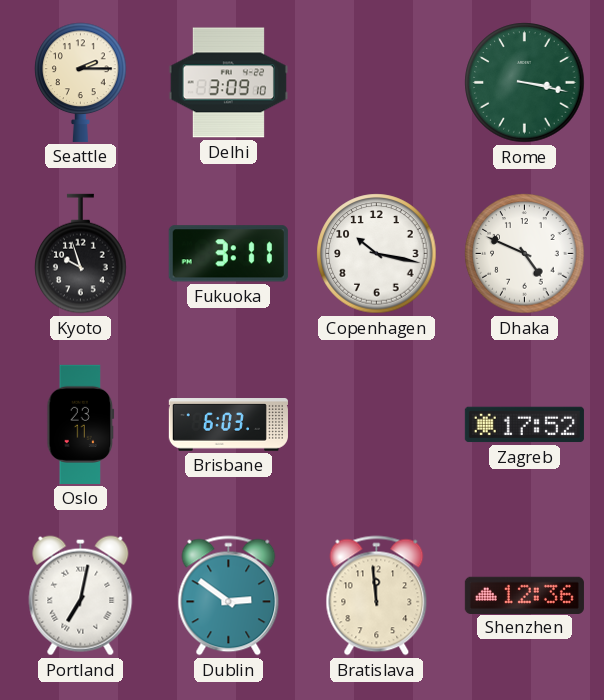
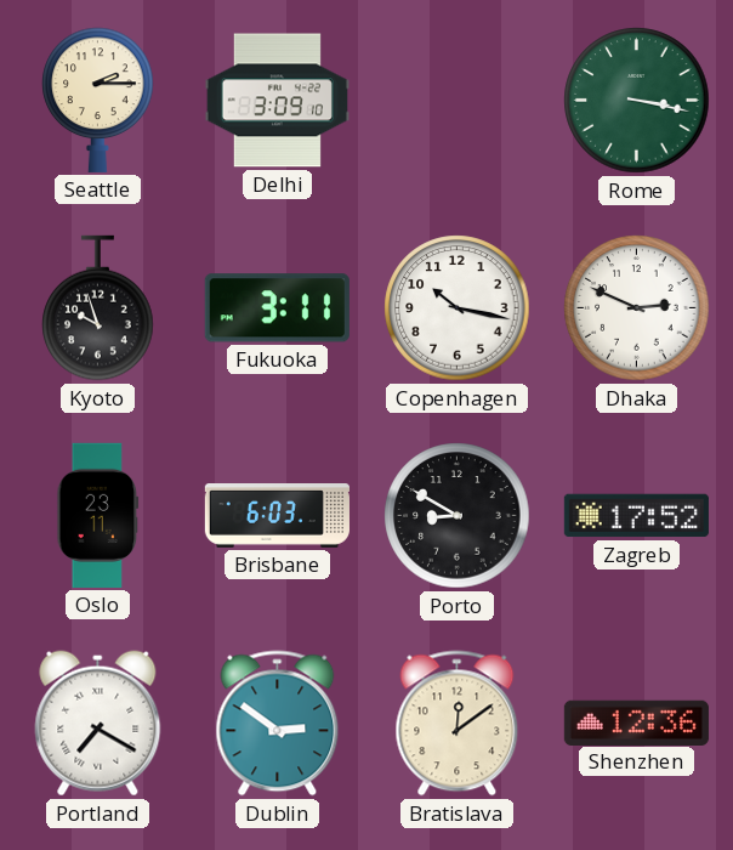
Dhaka: 4:49 -> 2:49 (637, 308)
Porto: none -> 8:50 (458, 516)
Portland: 7:02 -> 7:20 (98, 724)
Bratislava: 11:59 -> 12:09 (458, 724)
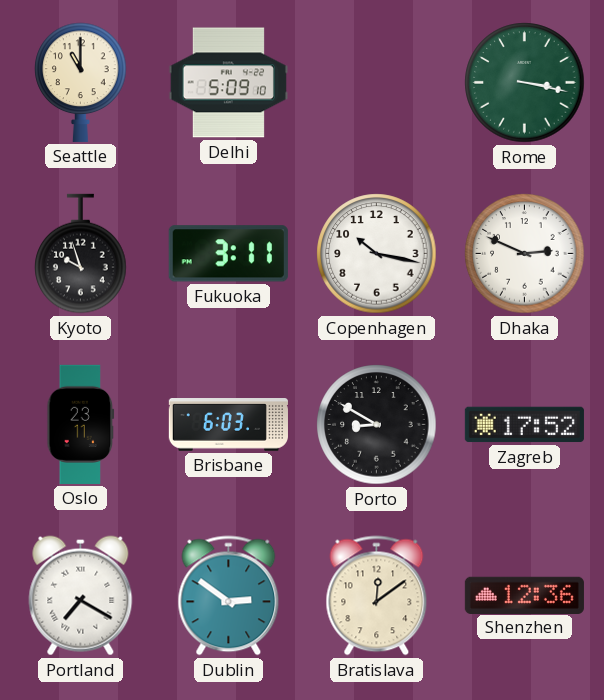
Seattle: 2:15 -> 11:00 (81, 82)
Delhi: 3:09 -> 5:09 (228, 83)
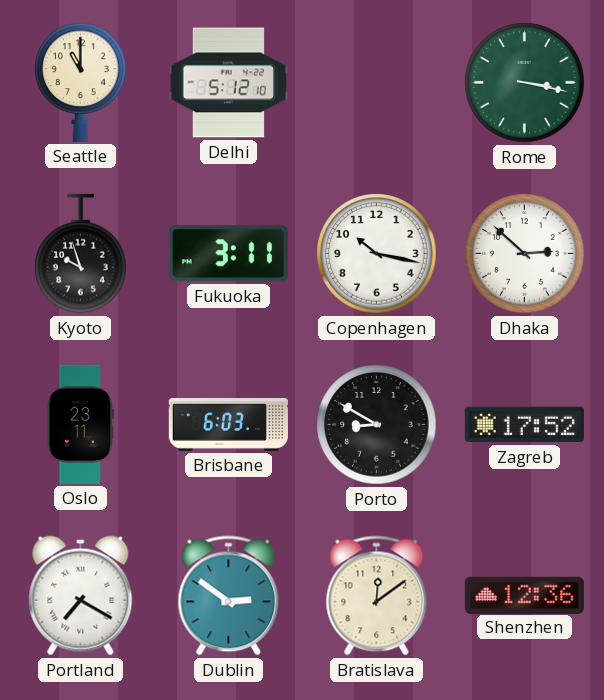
Delhi: 5:09 -> 5:12 (228, 83)
Dhaka: 2:49 -> 2:52 (525, 254)
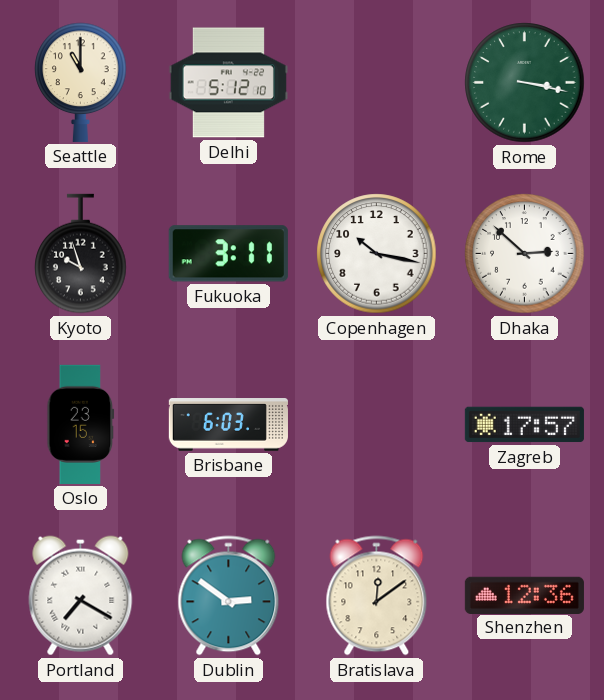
Oslo: 23:11 -> 23:15 (81, 424)
Porto: 8:50 -> none (377, 425)
Zagreb: 17:52 -> 17:57 (524, 425)
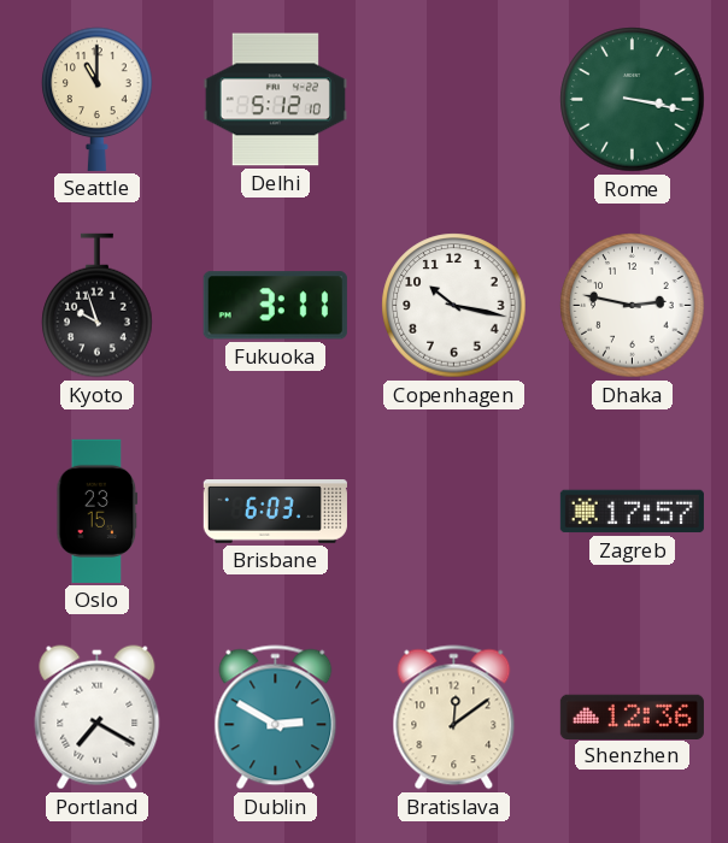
Dhaka: 2:52 -> 2:47 (633, 306)
Dublin: 2:51 -> 2:50 (276, 718)
